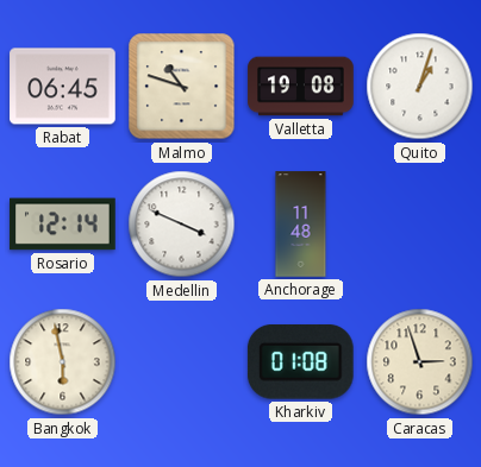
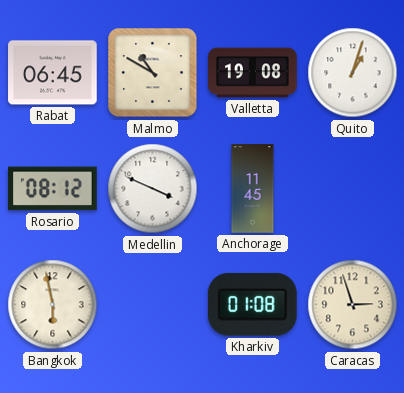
Malmo: 10:48 -> 10:50 (153, 73)
Rosario: 12:14 -> 08:12 (53, 189)
Anchorage: 11:48 -> 11:45 (253, 189)
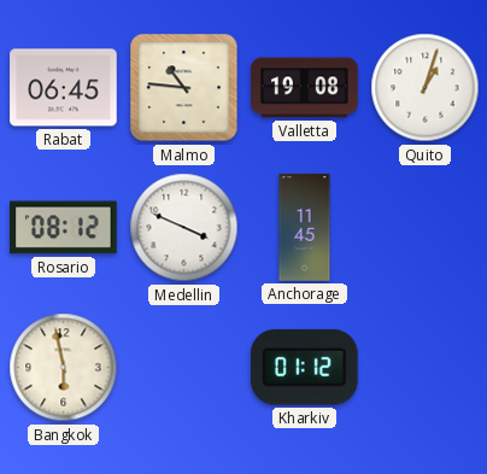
Malmo: 10:50 -> 10:46 (184, 88)
Kharkiv: 01:08 -> 01:12 (304, 368)
Caracas: 2:57 -> none (353, 305)
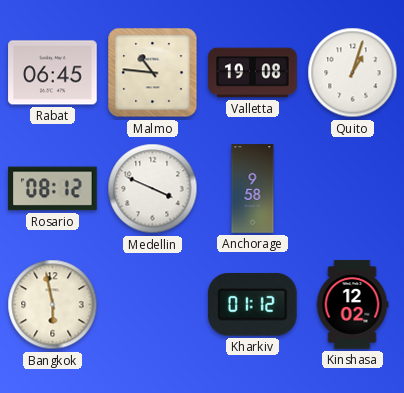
Anchorage: 11:45 -> 9:58 (253, 189)
Kinshasa: none -> 12:02 (352, 305)
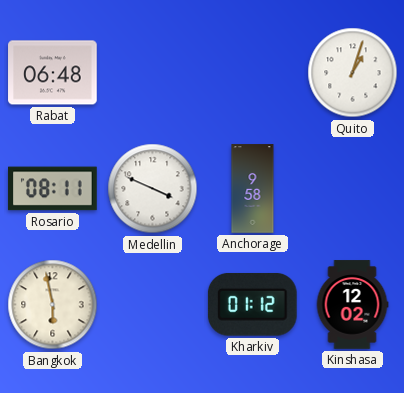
Rabat: 06:45 -> 06:48 (53, 73)
Malmo: 10:46 -> none (153, 73)
Valletta: 19:08 -> none (253, 73)
Rosario: 08:12 -> 08:11 (53, 189)
